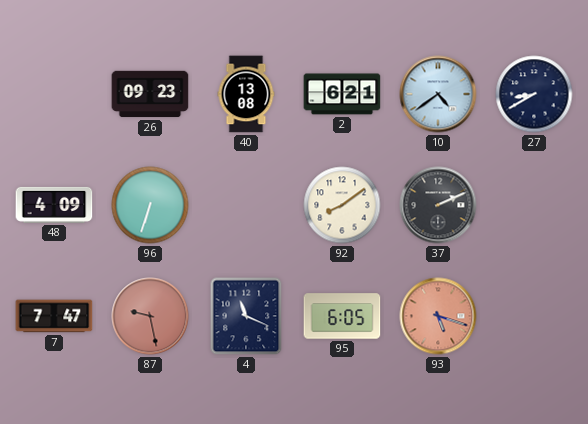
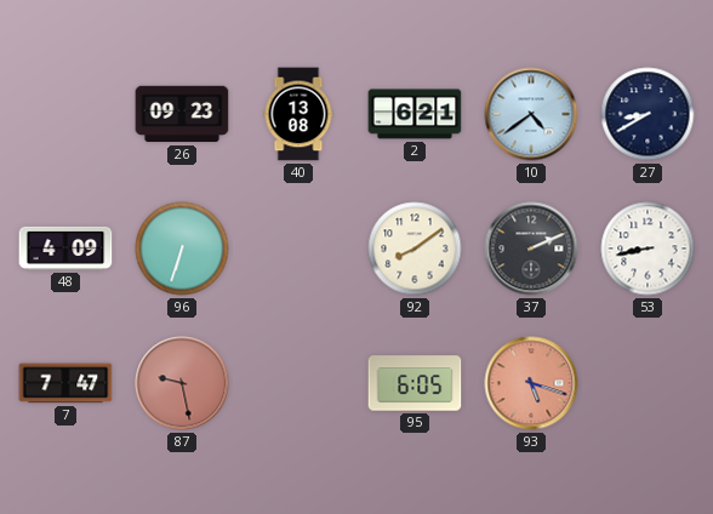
53: none -> 8:43 (648, 249)
4: 11:19 -> none (246, 316)
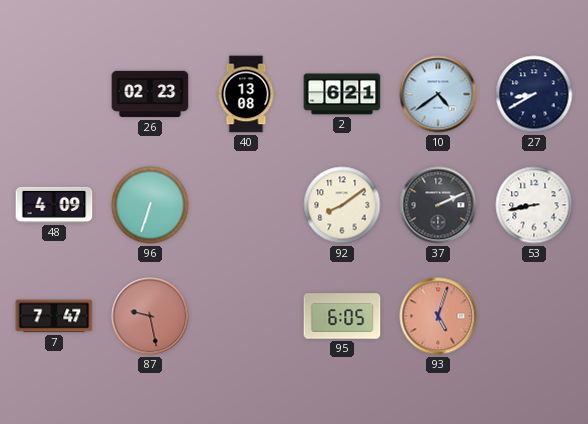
26: 09:23 -> 02:23 (150, 94)
93: 5:18 -> 5:03 (438, 316)
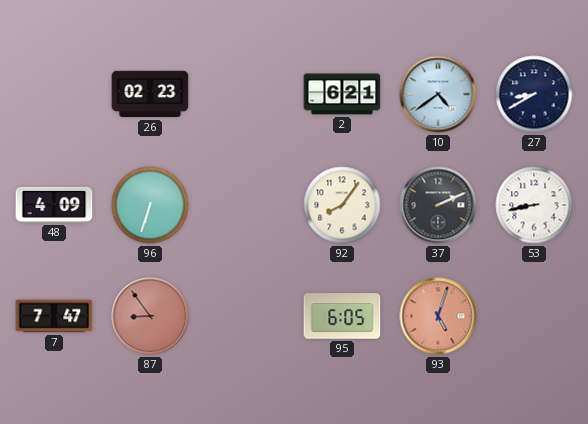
40: 13:08 -> none (246, 94)
92: 8:09 -> 8:06 (342, 205)
87: 9:28 -> 8:54 (150, 316)
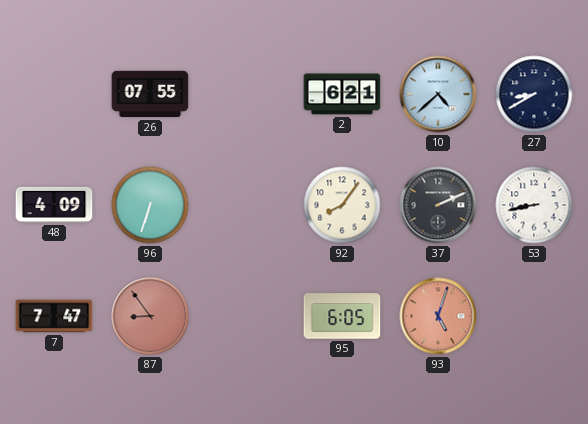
26: 02:23 -> 07:55 (150, 94)
10: 4:39 -> 4:38 (438, 94)
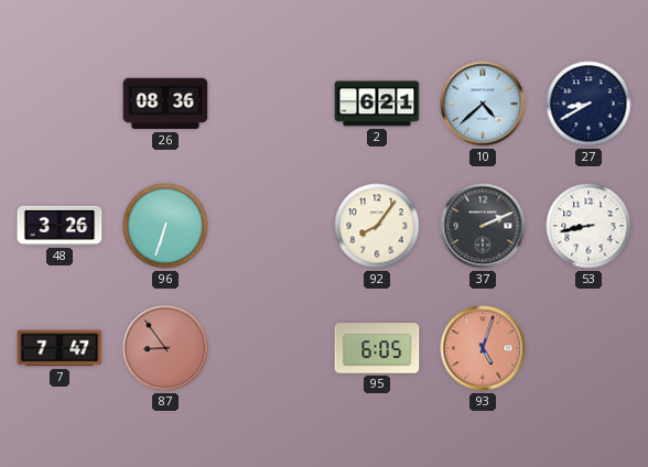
26: 07:55 -> 08:36 (165, 104)
48: 4:09 -> 3:26 (60, 226)
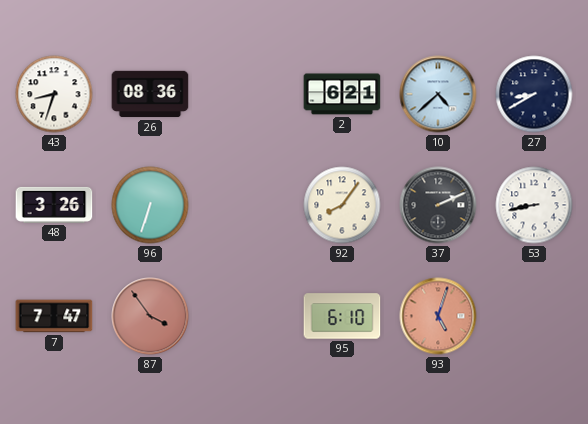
43: none -> 8:33 (54, 94)
87: 8:54 -> 3:54 (150, 316)
95: 6:05 -> 6:10 (342, 316)
